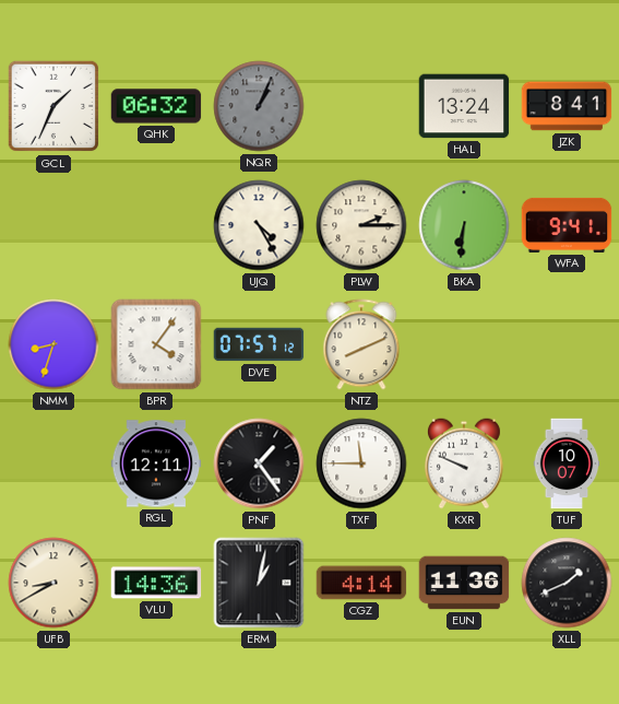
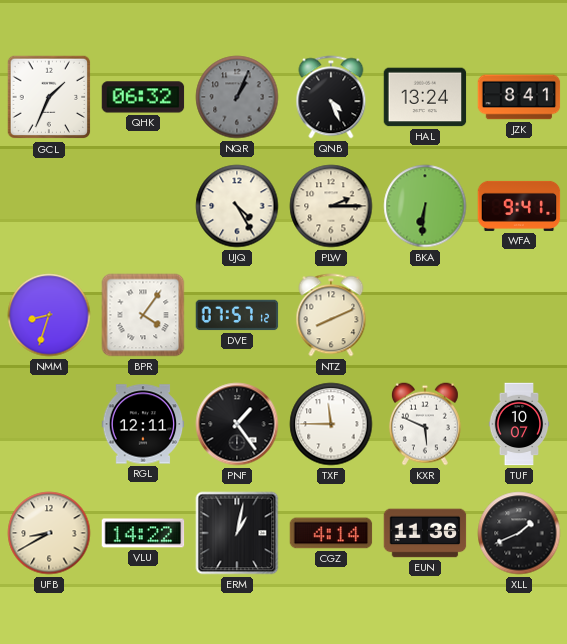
QNB: none -> 4:26 (331, 97)
KXR: 9:49 -> 5:49 (425, 424)
VLU: 14:36 -> 14:22 (143, 533)
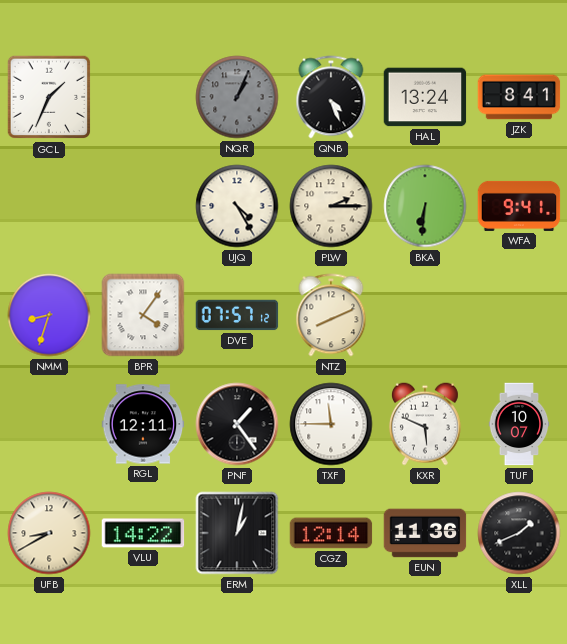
QHK: 06:32 -> none (143, 97)
CGZ: 4:14 -> 12:14 (331, 533)
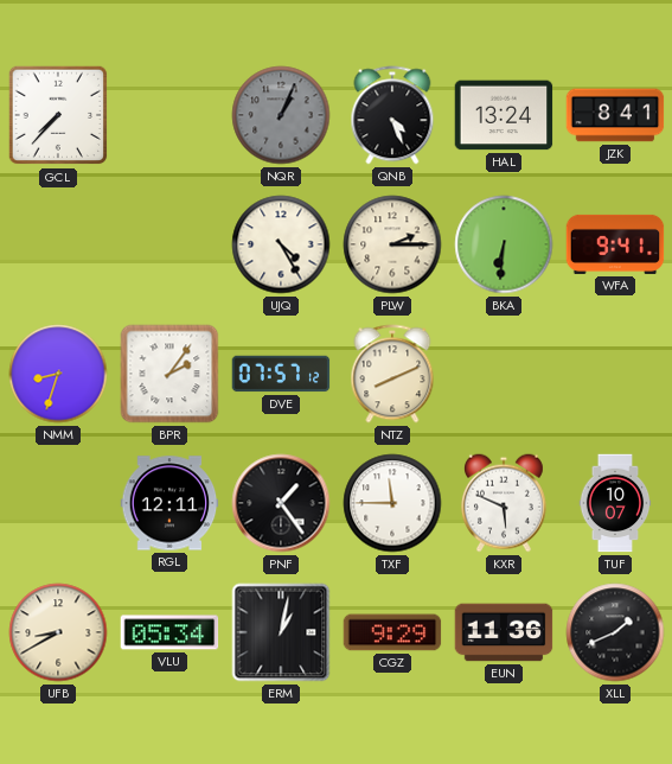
GCL: 1:34 -> 7:37 (58, 115)
BPR: 4:06 -> 2:06 (169, 374)
VLU: 14:22 -> 05:34 (169, 632)
CGZ: 12:14 -> 9:29 (392, 632)
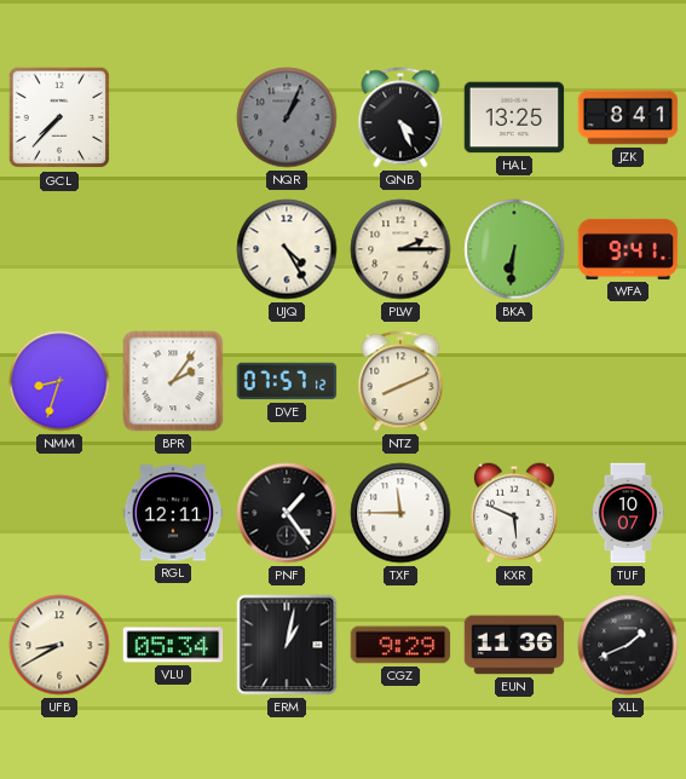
HAL: 13:24 -> 13:25 (514, 117)
